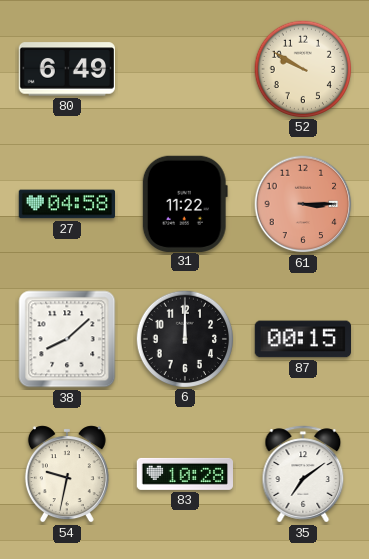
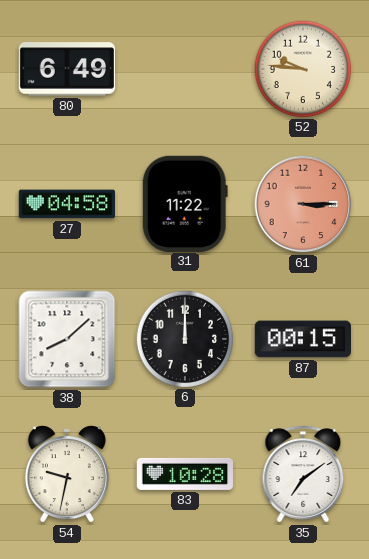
52: 9:50 -> 9:46 (302, 68)
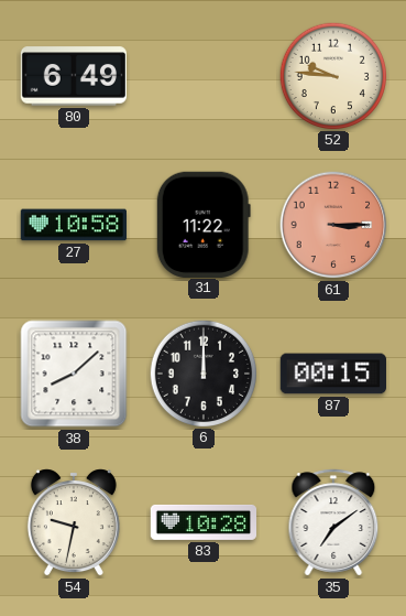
27: 04:58 -> 10:58 (74, 225)
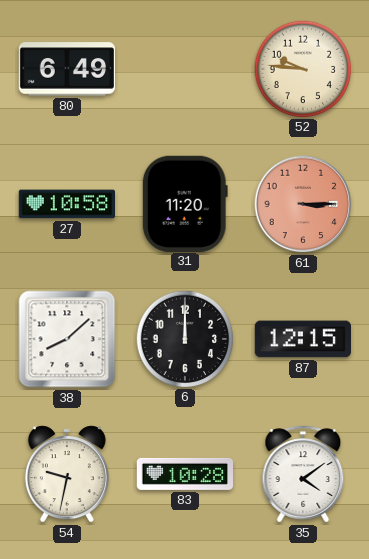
31: 11:22 -> 11:20 (185, 203)
87: 00:15 -> 12:15 (303, 339)
35: 7:09 -> 4:09 (303, 474)
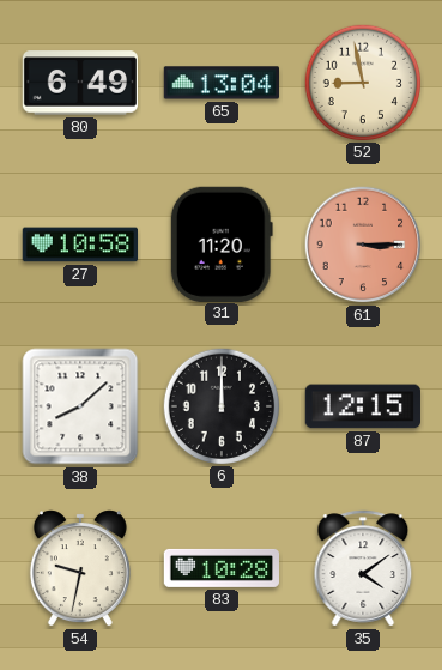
65: none -> 13:04 (220, 83)
52: 9:46 -> 8:58 (362, 82)
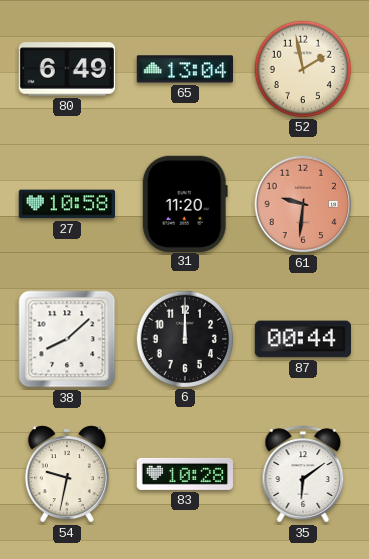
52: 8:58 -> 1:58 (302, 68)
61: 3:15 -> 9:31 (303, 204)
87: 12:15 -> 00:44 (303, 339)
35: 4:09 -> 6:09 (303, 474)
